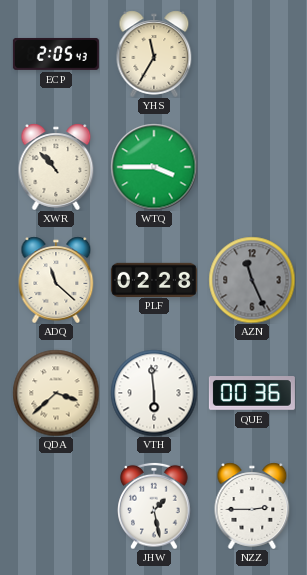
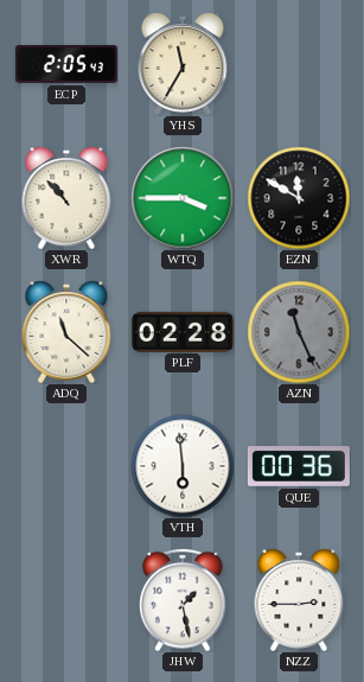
EZN: none -> 11:50 (299, 198)
QDA: 3:38 -> none (56, 393)
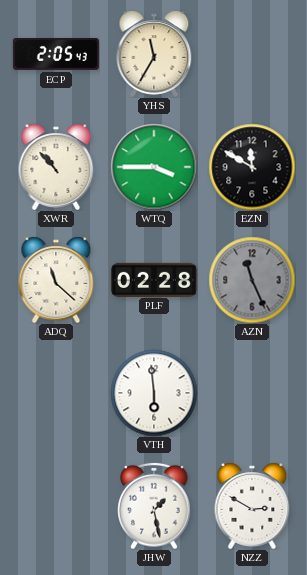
QUE: 00:36 -> none (299, 467)
NZZ: 2:45 -> 2:50 (252, 506)
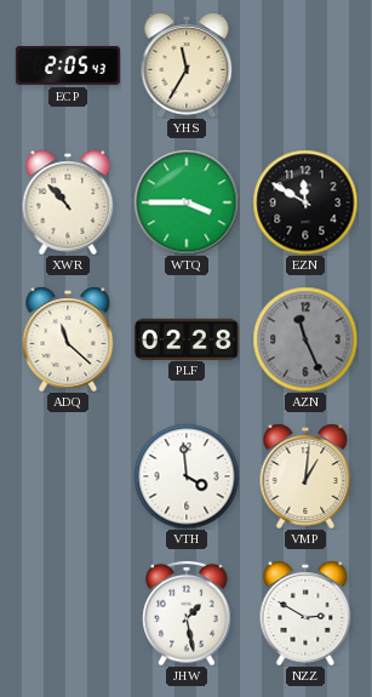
VTH: 5:59 -> 3:59 (187, 476)
VMP: none -> 1:01 (305, 476)
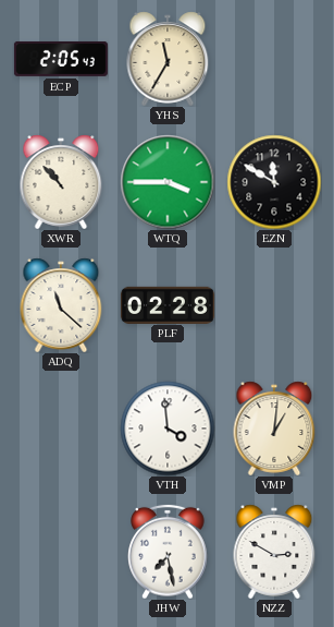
AZN: 11:26 -> none (305, 339)
JHW: 1:28 -> 7:28 (168, 552)
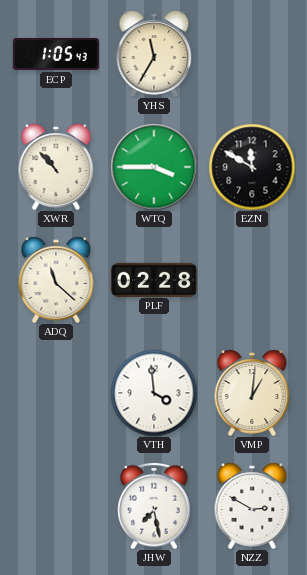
ECP: 2:05 -> 1:05 (56, 54)
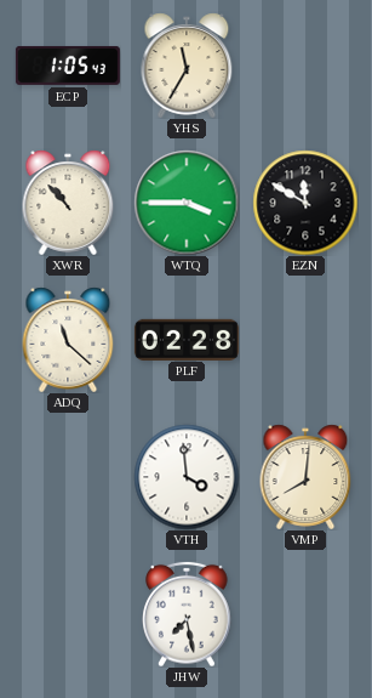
VMP: 1:01 -> 8:01 (305, 477)
NZZ: 2:50 -> none (252, 506)
